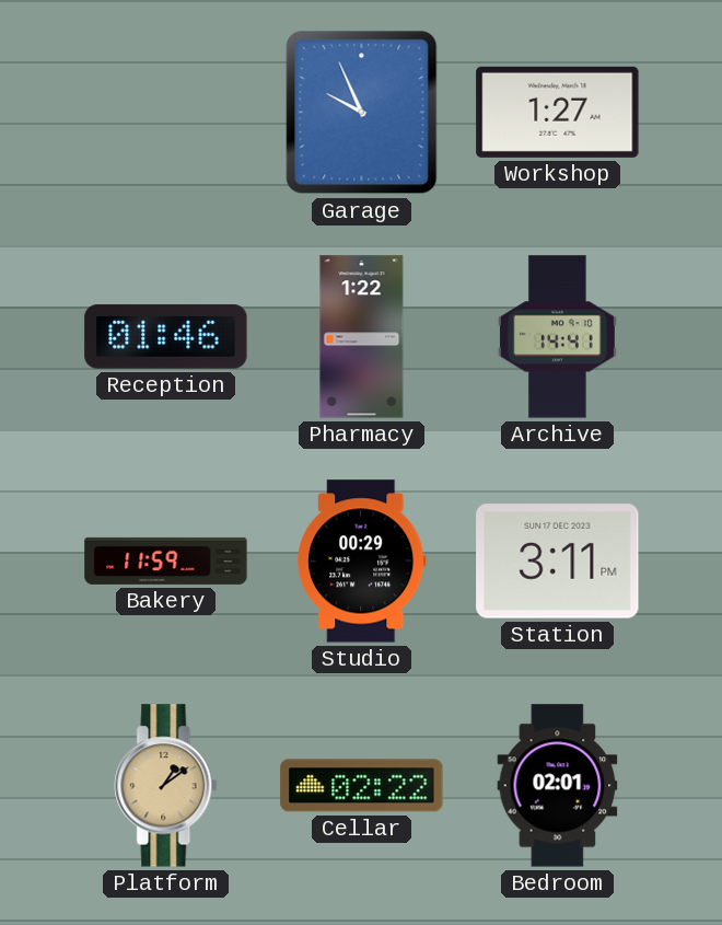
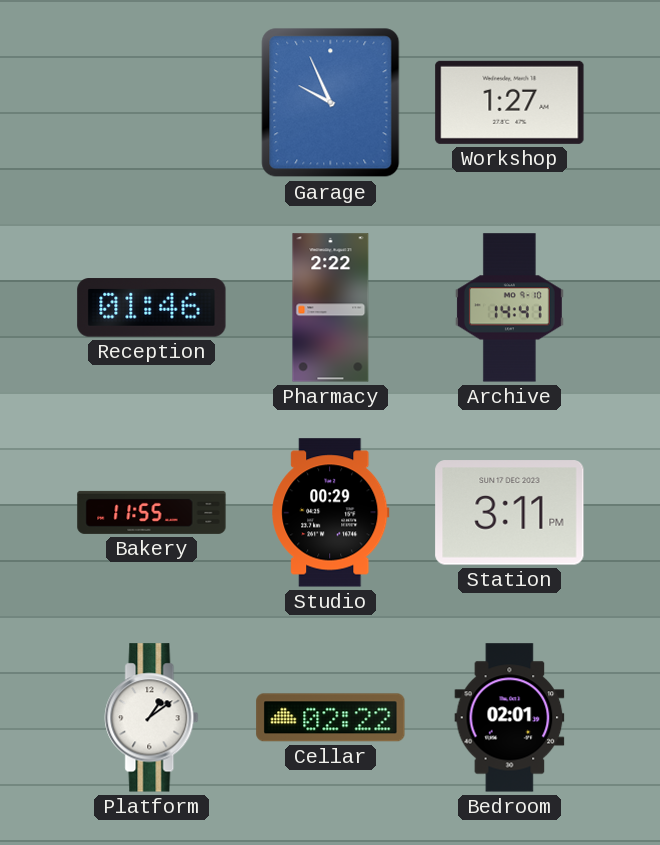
Pharmacy: 1:22 -> 2:22 (331, 308)
Bakery: 11:59 -> 11:55 (152, 512)
Platform dial: champagne -> white (152, 718)
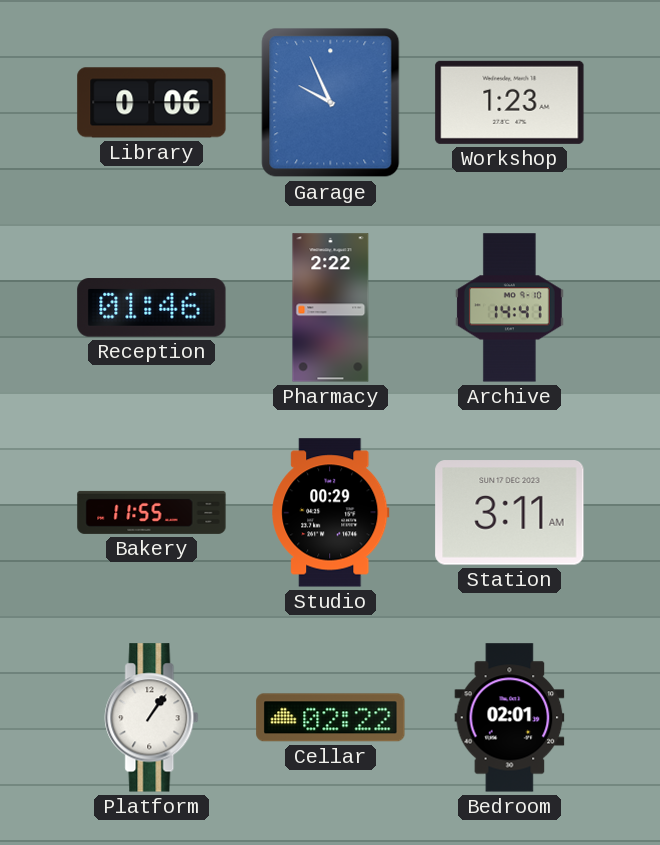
Library: none -> 0:06 (152, 103)
Workshop: 1:27 -> 1:23 (510, 102)
Station: 3:11 PM -> 3:11 AM (510, 513)
Platform: 1:09 -> 1:06 (152, 718)
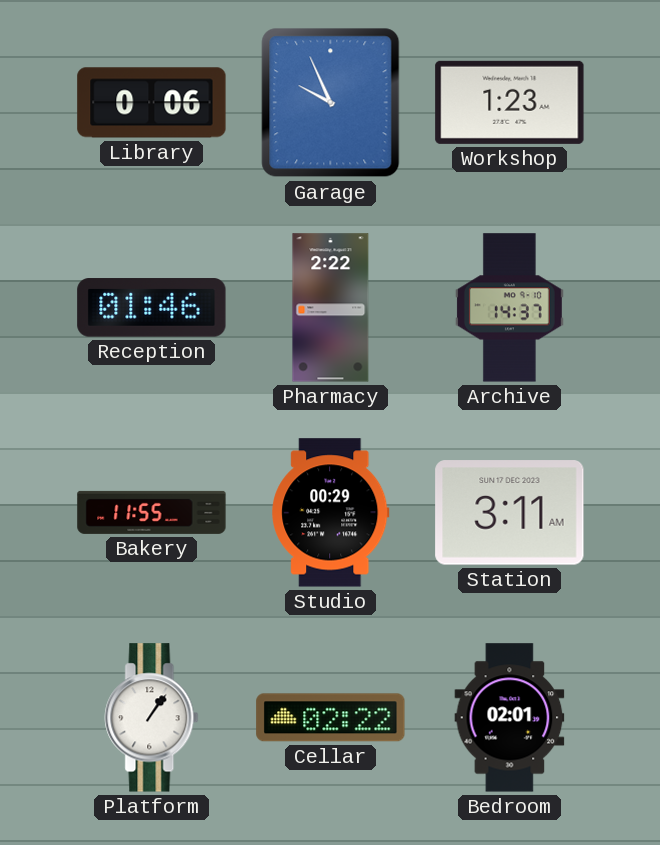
Archive: 14:41 -> 14:37 (509, 308)
